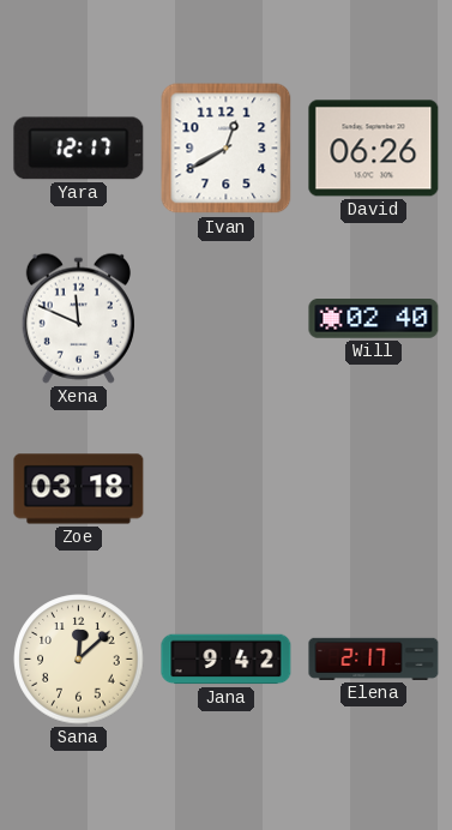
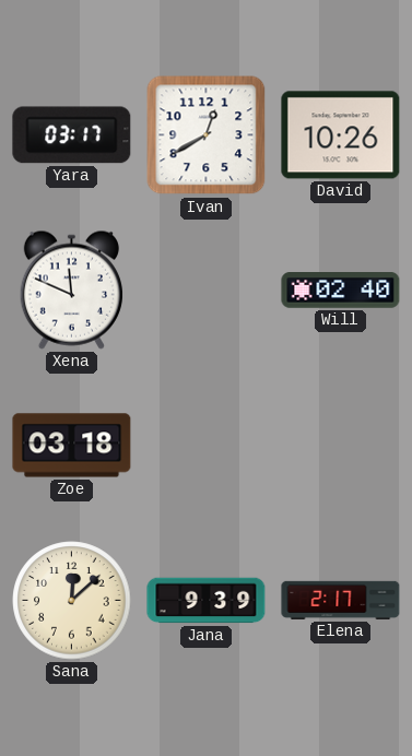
Yara: 12:17 -> 03:17 (72, 135)
David: 06:26 -> 10:26 (341, 135)
Jana: 9:42 -> 9:39 (207, 601)
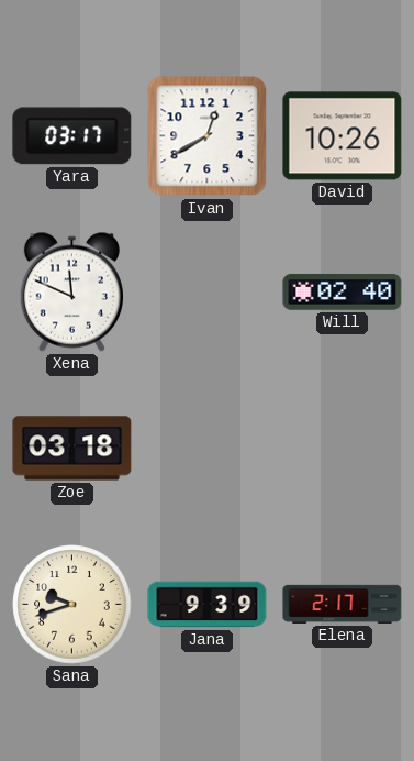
Sana: 12:08 -> 9:42 (72, 605)
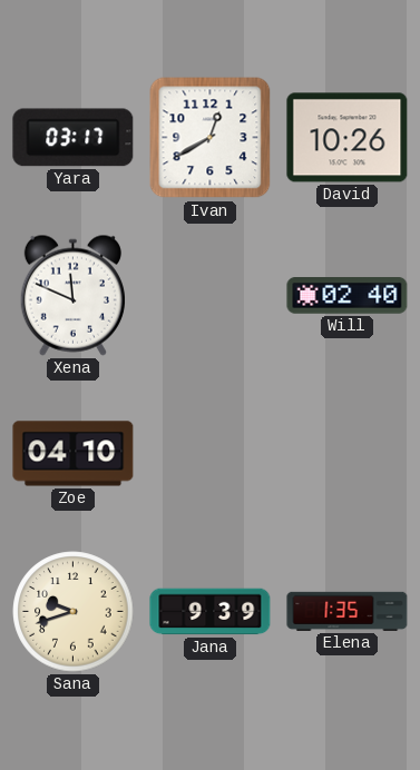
Zoe: 03:18 -> 04:10 (74, 454)
Elena: 2:17 -> 1:35 (348, 611)
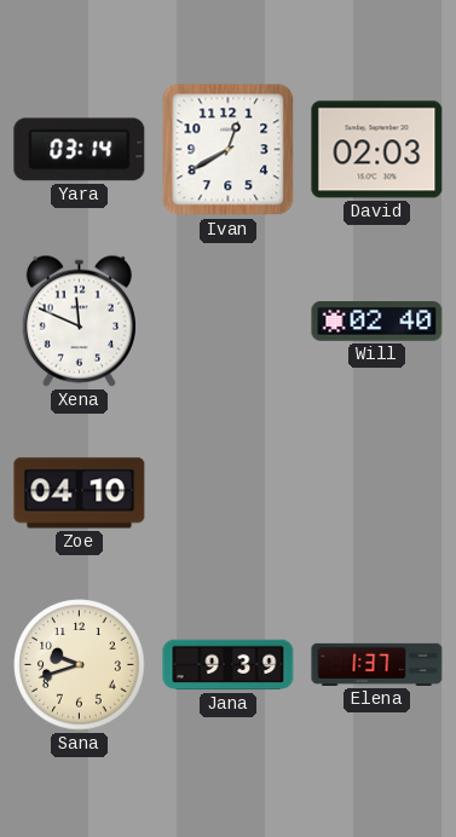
Yara: 03:17 -> 03:14 (80, 150)
David: 10:26 -> 02:03 (377, 150)
Elena: 1:35 -> 1:37 (377, 664)
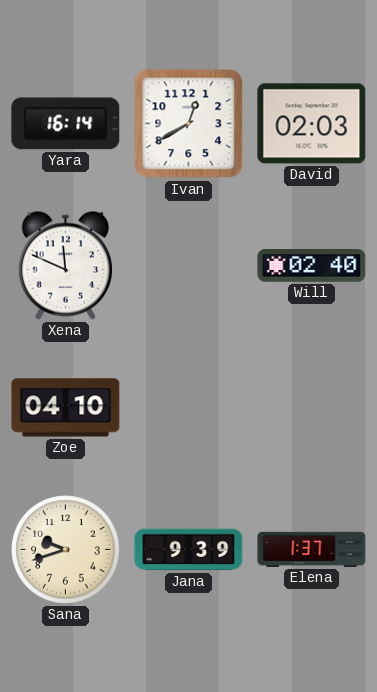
Yara: 03:14 -> 16:14 (66, 124)
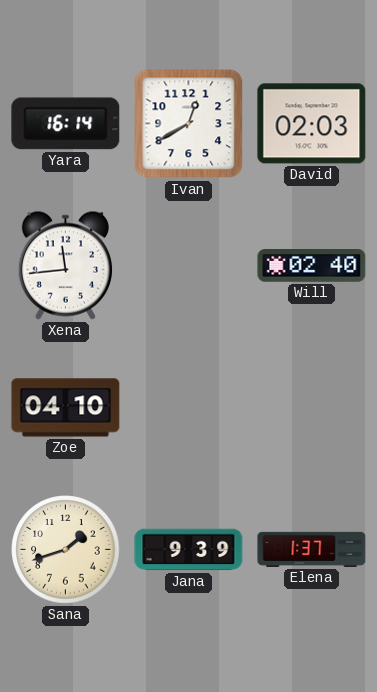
Xena: 11:49 -> 11:44 (65, 265)
Sana: 9:42 -> 1:42 (66, 550)
